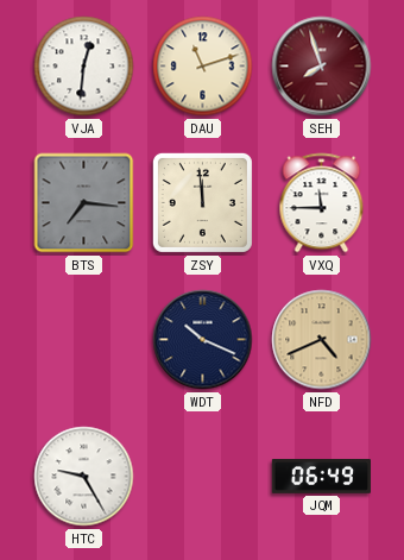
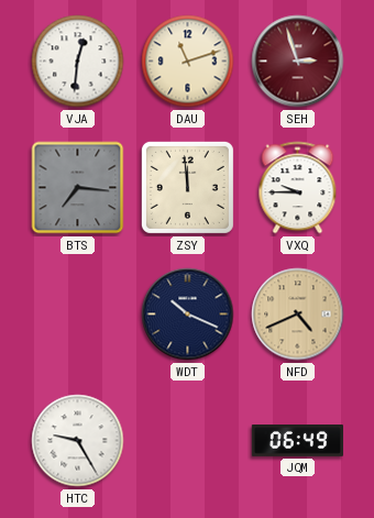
SEH: 7:57 -> 2:57 (298, 62)
VXQ: 11:45 -> 9:45 (298, 188)
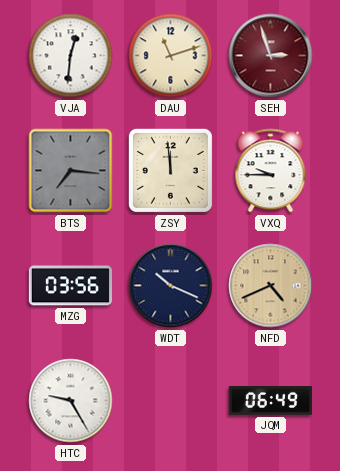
MZG: none -> 03:56 (70, 286)
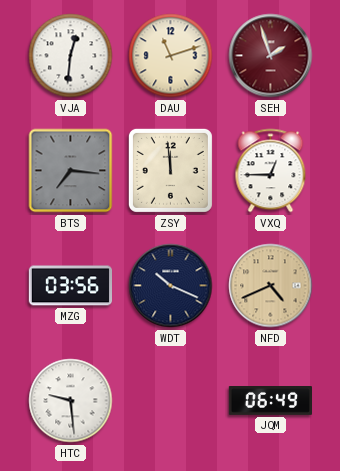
SEH: 2:57 -> 1:57 (271, 56)
VXQ: 9:45 -> 12:45 (271, 171)
HTC: 9:25 -> 9:29 (71, 401)
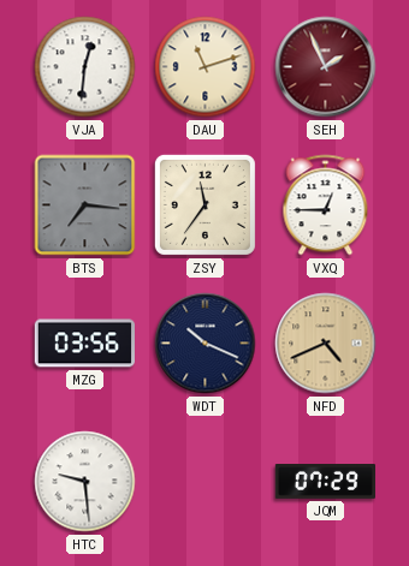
SEH: 1:57 -> 1:56 (326, 67)
ZSY: 11:59 -> 11:36 (204, 204)
JQM: 06:49 -> 07:29 (326, 482)
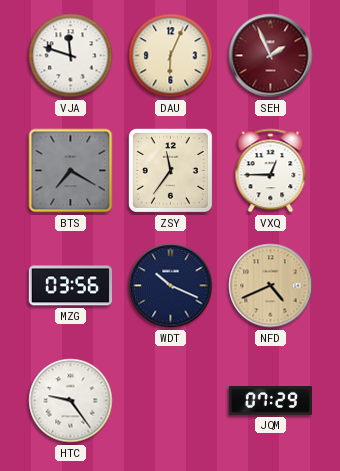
VJA: 12:31 -> 11:48 (71, 56)
DAU: 11:12 -> 6:04 (171, 56)
BTS: 7:16 -> 7:20 (71, 171)
HTC: 9:29 -> 9:24 (71, 401)
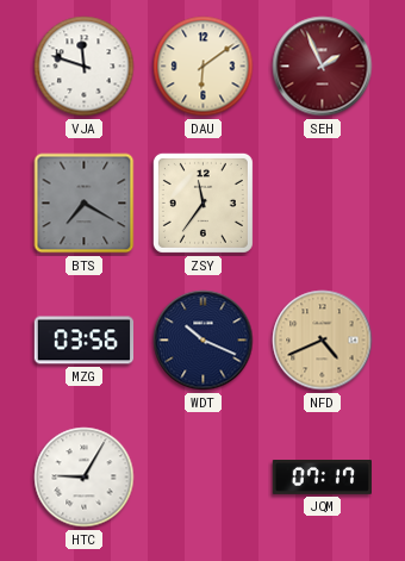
DAU: 6:04 -> 6:09 (204, 67)
VXQ: 12:45 -> none (271, 171)
HTC: 9:24 -> 9:05 (85, 478)
JQM: 07:29 -> 07:17 (323, 478)
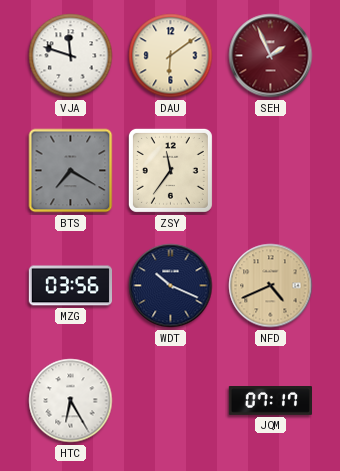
HTC: 9:05 -> 6:25 (71, 401)
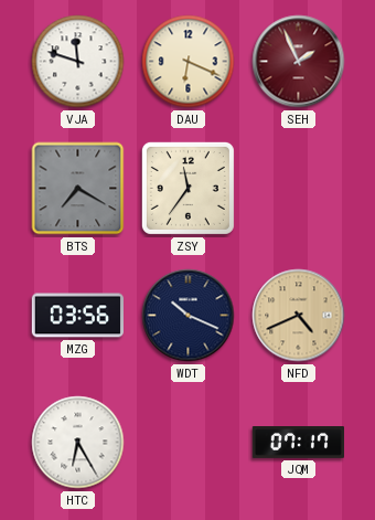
DAU: 6:09 -> 6:19 (189, 62)
